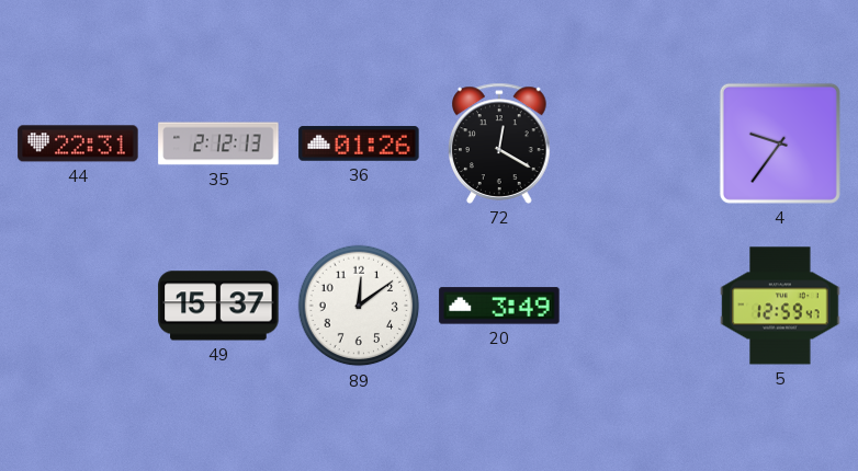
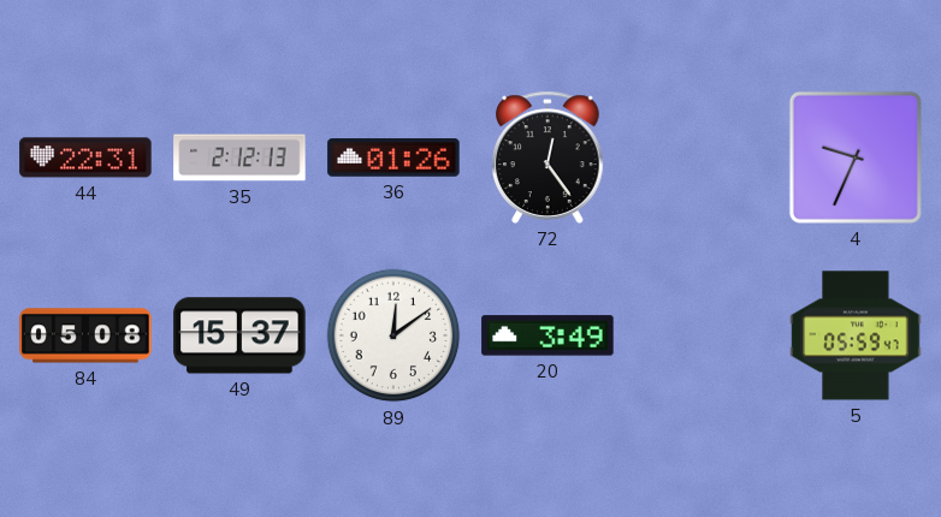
72: 12:20 -> 12:24 (548, 158)
4: 9:36 -> 9:34 (856, 158)
84: none -> 05:08 (85, 335)
5: 12:59 -> 05:59 (856, 335)
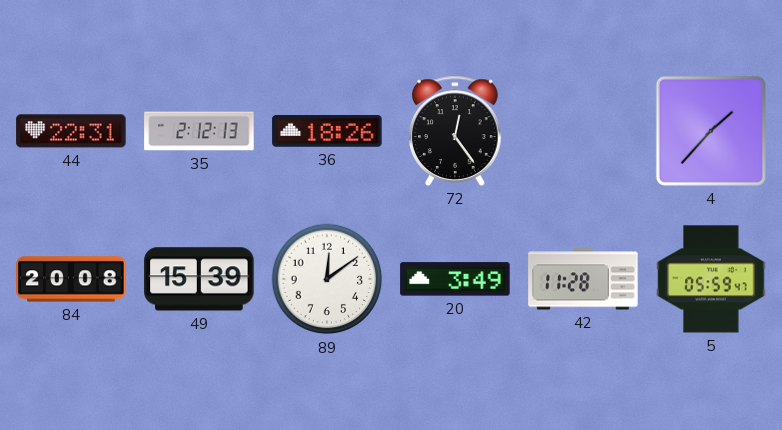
36: 01:26 -> 18:26 (327, 131)
4: 9:34 -> 1:37 (711, 131)
84: 05:08 -> 20:08 (71, 279)
49: 15:37 -> 15:39 (199, 279)
42: none -> 11:28 (583, 279)
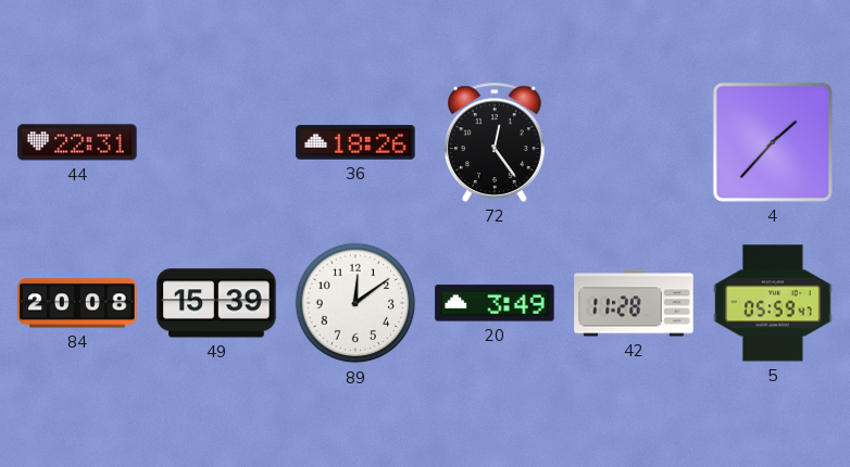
35: 2:12 -> none (199, 131)
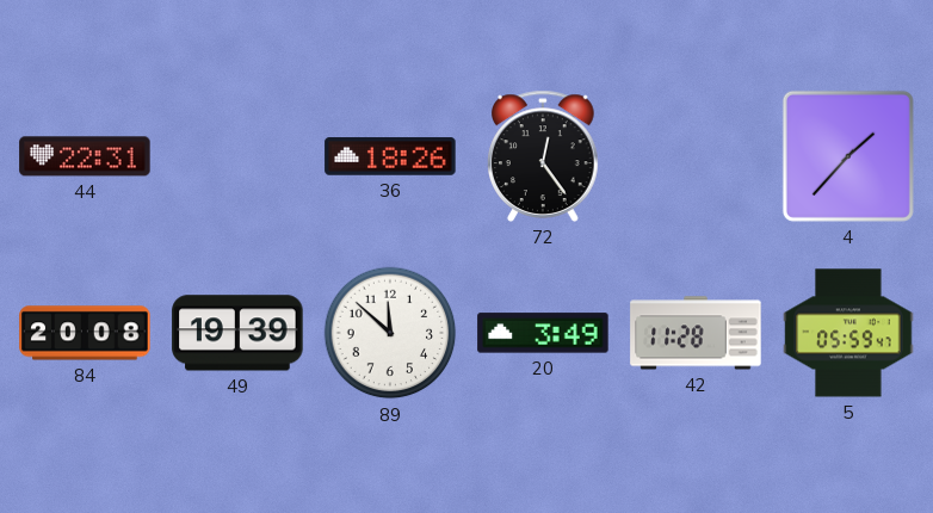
49: 15:39 -> 19:39 (237, 333)
89: 12:09 -> 11:52 (390, 333)
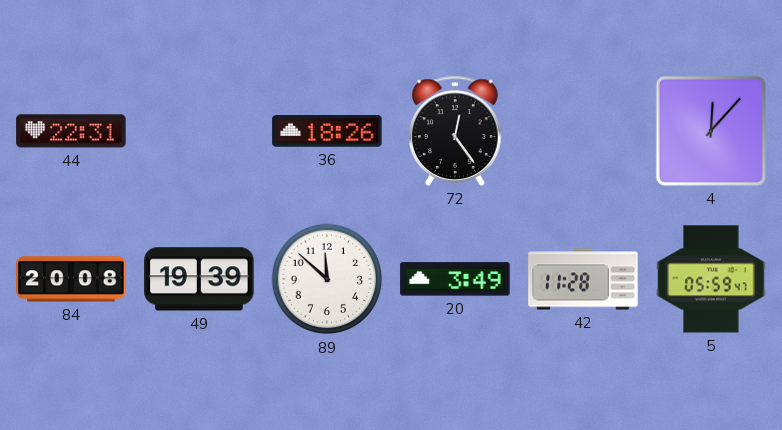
4: 1:37 -> 12:07 (711, 131)
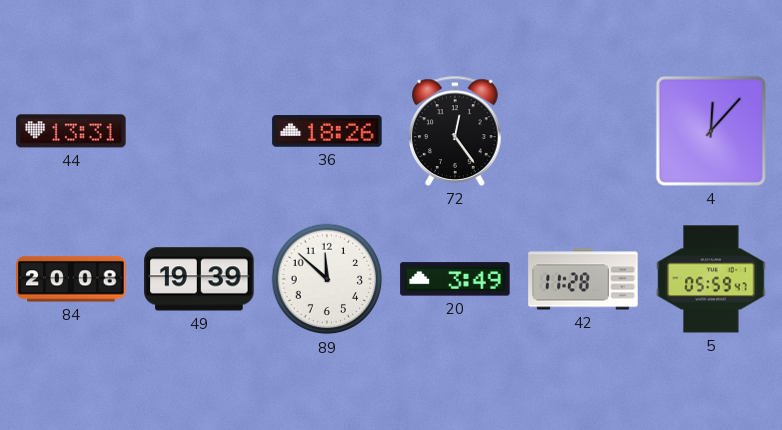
44: 22:31 -> 13:31 (71, 131)
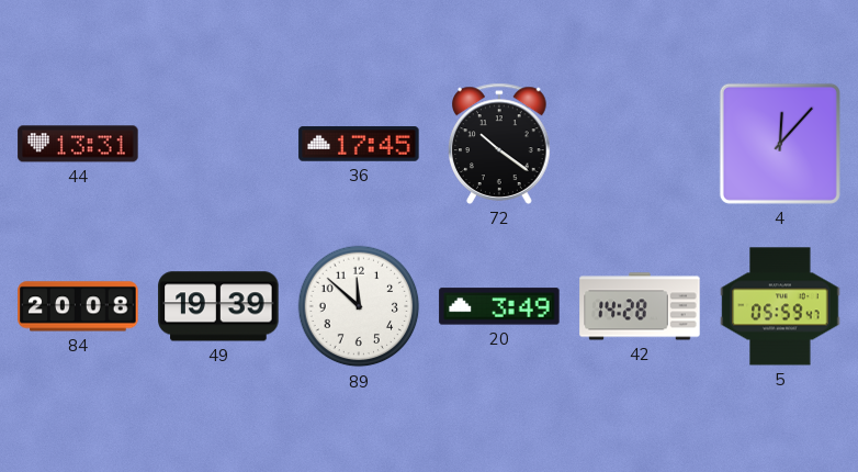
36: 18:26 -> 17:45 (359, 144)
72: 12:24 -> 10:21 (499, 144)
42: 11:28 -> 14:28 (640, 306)
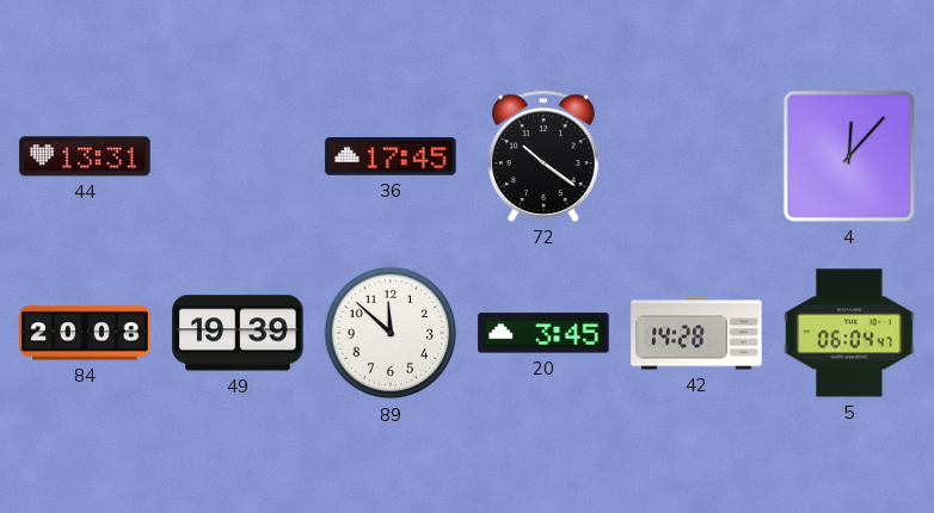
20: 3:49 -> 3:45 (543, 333)
5: 05:59 -> 06:04 (849, 333)
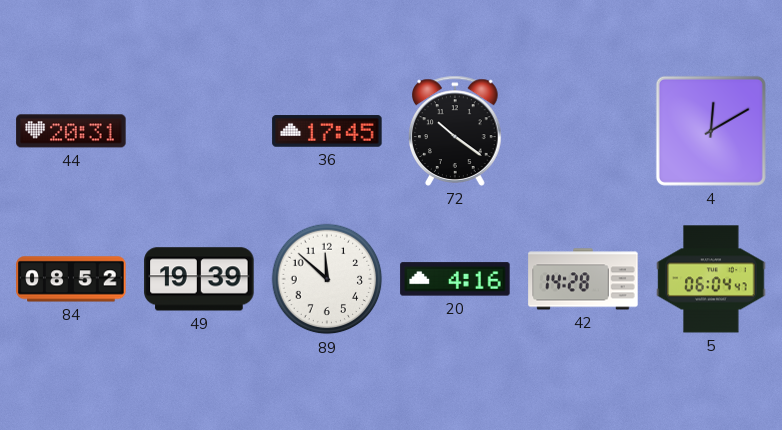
44: 13:31 -> 20:31 (71, 131)
4: 12:07 -> 12:10 (711, 131)
84: 20:08 -> 08:52 (71, 279)
20: 3:45 -> 4:16 (455, 279)
